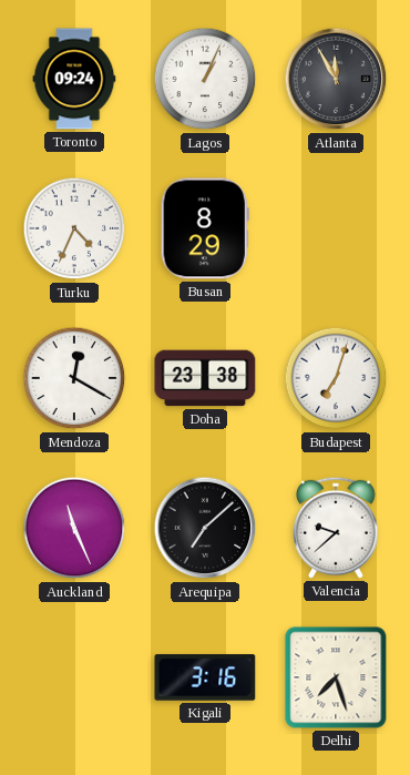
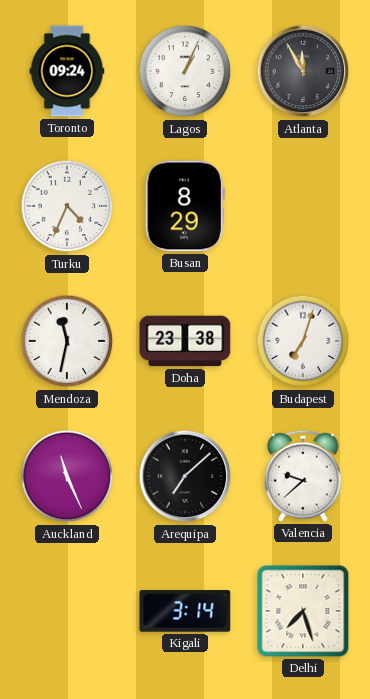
Mendoza: 12:20 -> 11:32 (67, 341)
Kigali: 3:16 -> 3:14 (185, 611)
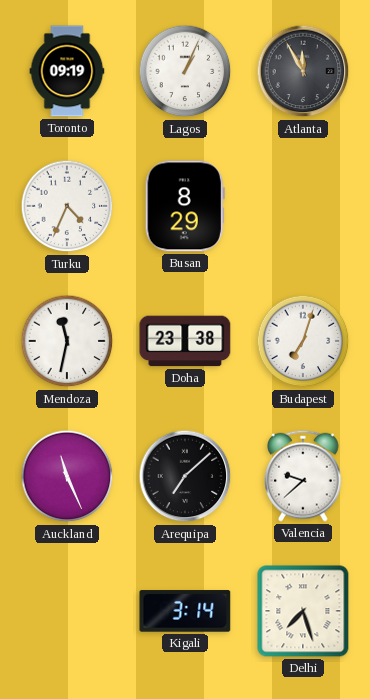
Toronto: 09:24 -> 09:19 (67, 71)
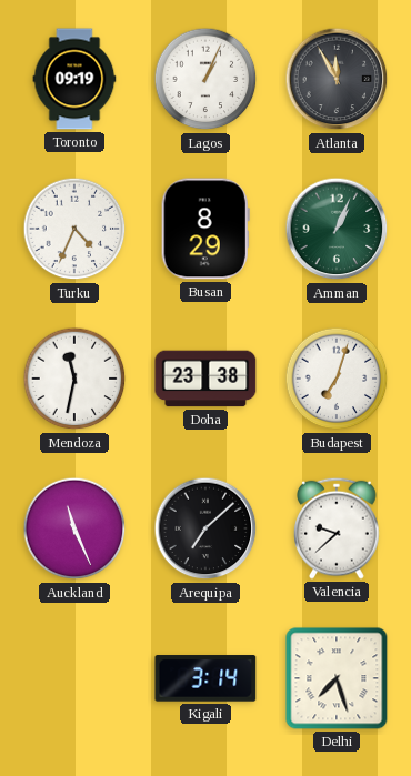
Amman: none -> 1:04 (337, 229)
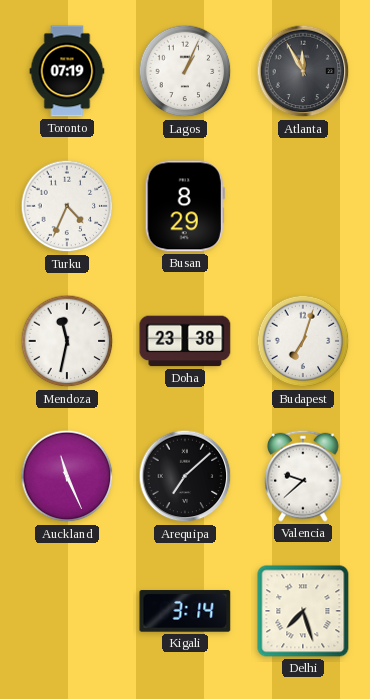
Toronto: 09:19 -> 07:19 (67, 71)
Amman: 1:04 -> none (337, 229)
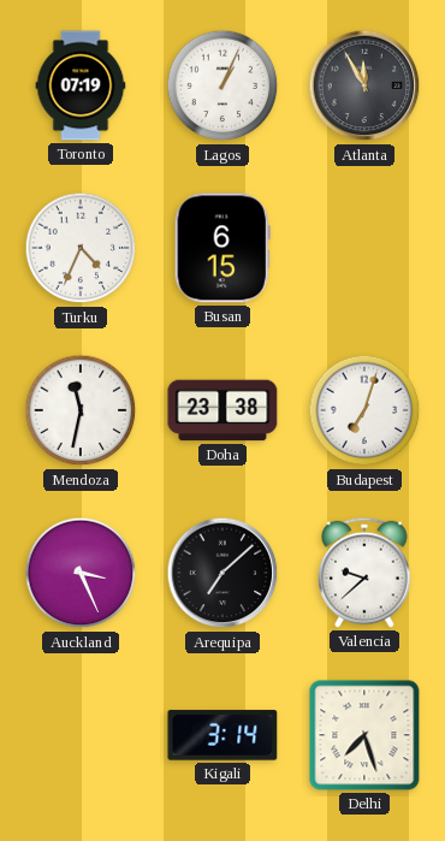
Busan: 8:29 -> 6:15 (222, 248)
Auckland: 11:26 -> 3:26 (81, 573)
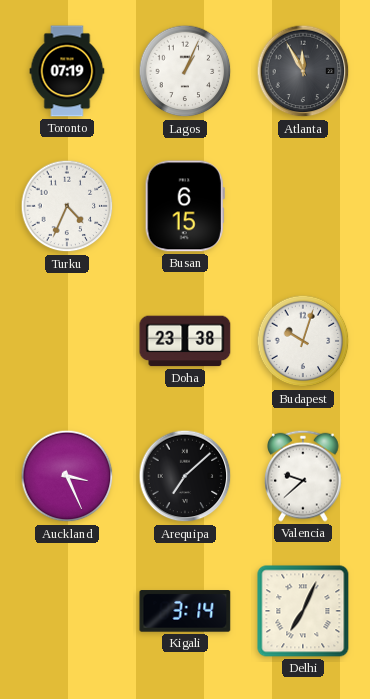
Mendoza: 11:32 -> none (81, 410)
Budapest: 7:03 -> 10:03 (303, 341)
Delhi: 7:27 -> 7:04 (303, 611)
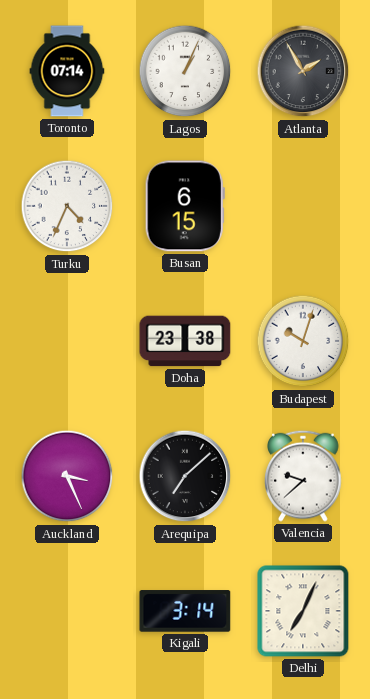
Toronto: 07:19 -> 07:14 (67, 71)
Atlanta: 11:55 -> 1:55 (303, 71)
